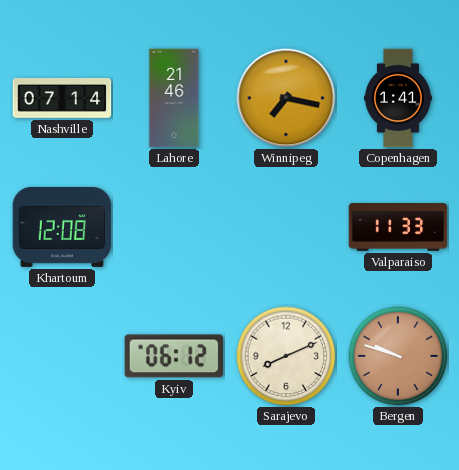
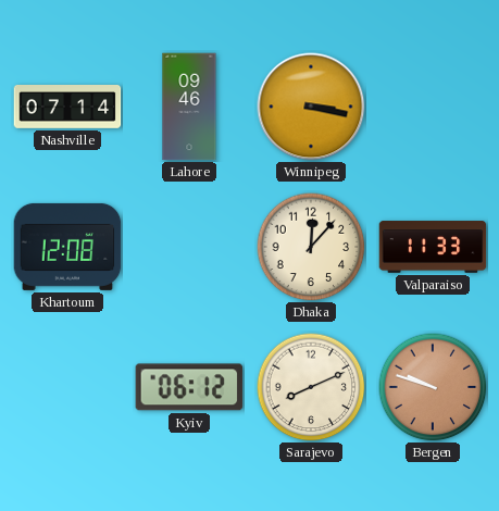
Lahore: 21:46 -> 09:46 (189, 107)
Winnipeg: 7:17 -> 3:17 (311, 107)
Copenhagen: 1:41 -> none (398, 98)
Dhaka: none -> 12:07 (311, 247)
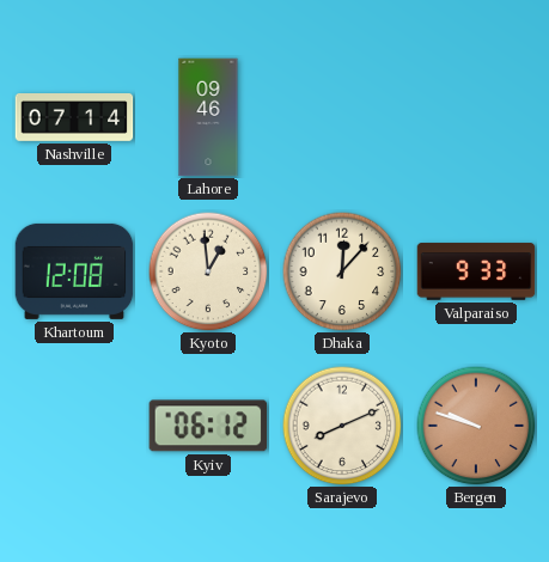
Winnipeg: 3:17 -> none (311, 107)
Kyoto: none -> 12:59 (208, 271)
Valparaiso: 11:33 -> 9:33 (476, 271)
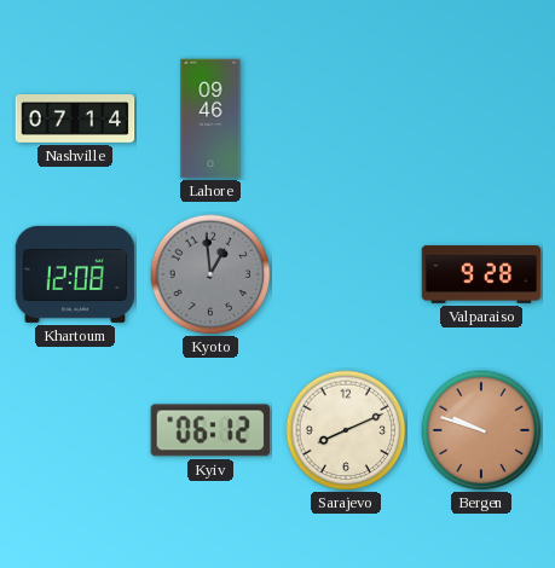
Kyoto dial: cream -> grey (210, 274)
Dhaka: 12:07 -> none (342, 271)
Valparaiso: 9:33 -> 9:28 (481, 274)
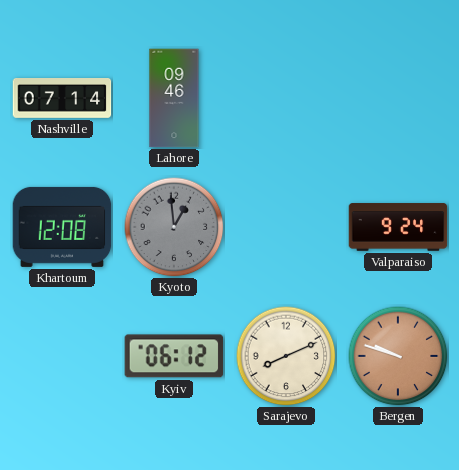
Valparaiso: 9:28 -> 9:24 (398, 227)
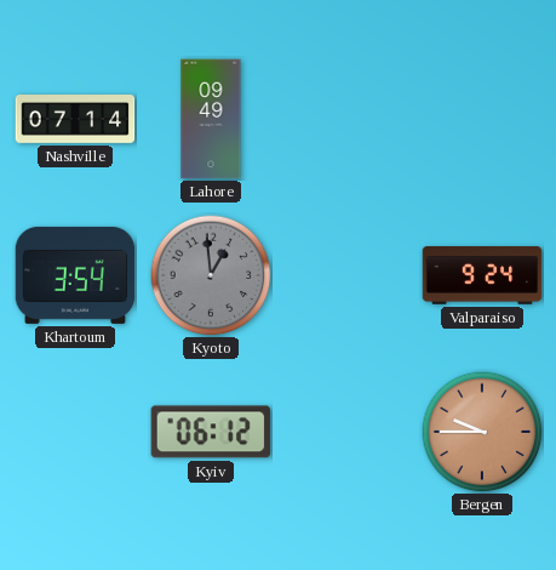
Lahore: 09:46 -> 09:49 (211, 119)
Khartoum: 12:08 -> 3:54 (75, 275)
Sarajevo: 8:11 -> none (286, 356)
Bergen: 9:48 -> 9:45 (482, 432)
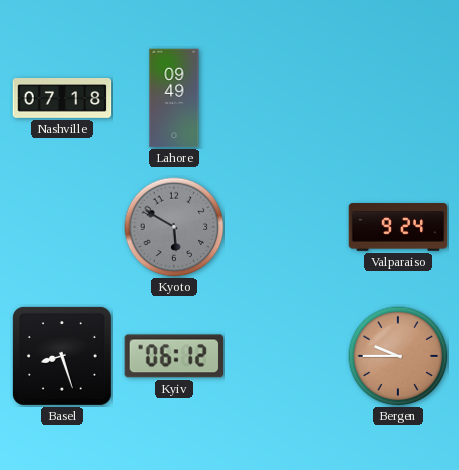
Nashville: 07:14 -> 07:18 (62, 98)
Khartoum: 3:54 -> none (75, 275)
Kyoto: 12:59 -> 5:50 (174, 227)
Basel: none -> 8:27 (62, 356)
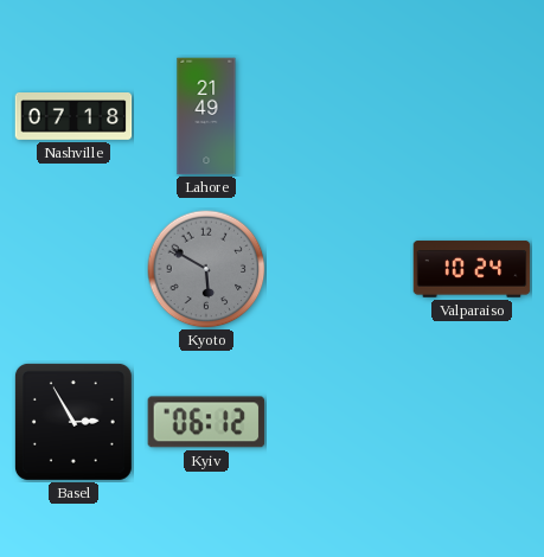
Lahore: 09:49 -> 21:49 (206, 116)
Valparaiso: 9:24 -> 10:24 (472, 269)
Basel: 8:27 -> 2:55 (73, 422)
Bergen: 9:45 -> none (398, 356)
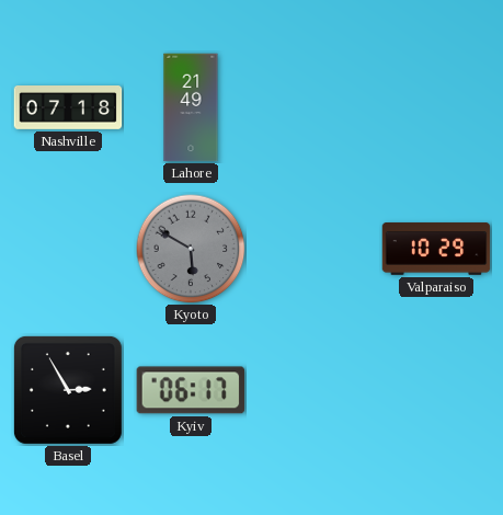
Valparaiso: 10:24 -> 10:29 (436, 249)
Kyiv: 06:12 -> 06:17 (191, 390)
